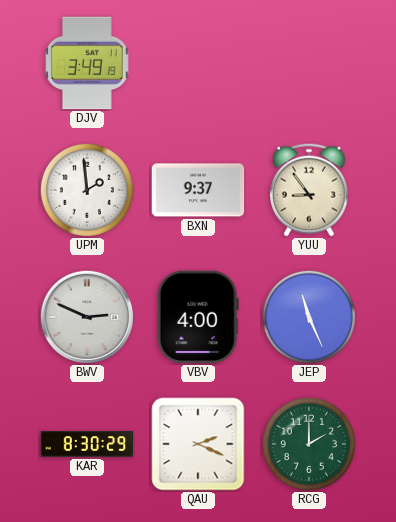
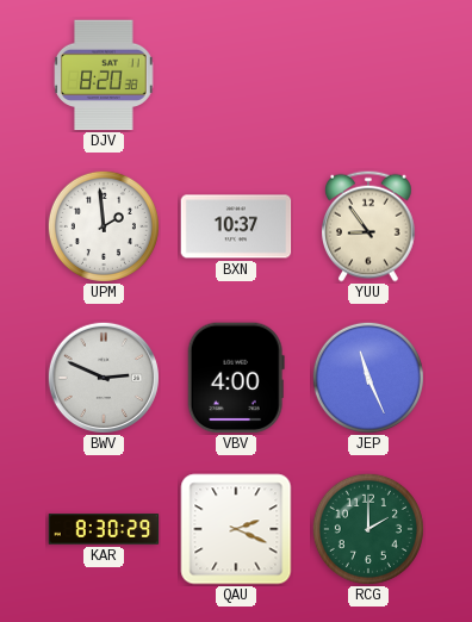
DJV: 3:49 -> 8:20 (104, 75)
BXN: 9:37 -> 10:37 (236, 226)
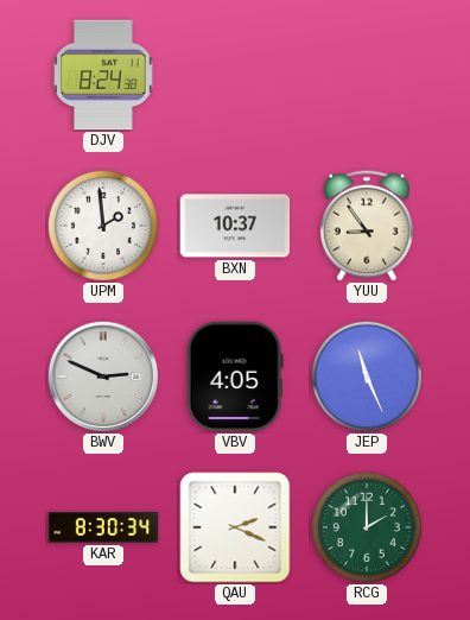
DJV: 8:20 -> 8:24 (103, 75)
VBV: 4:00 -> 4:05 (235, 377)
KAR: 8:30:29 -> 8:30:34 (103, 527)
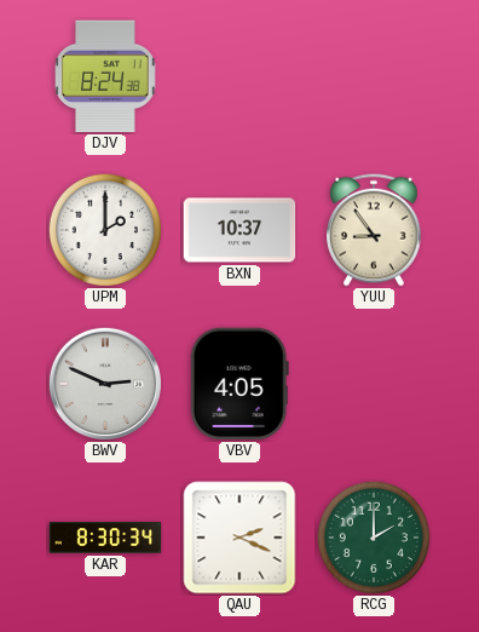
UPM: 1:59 -> 2:00 (105, 230)
JEP: 11:26 -> none (367, 377)
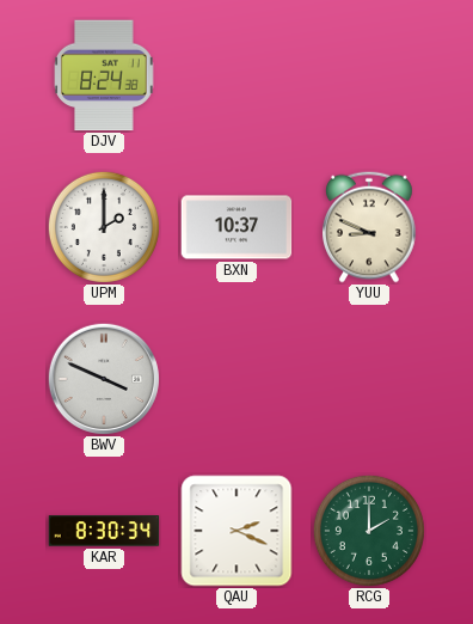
YUU: 8:54 -> 8:49 (370, 227)
BWV: 2:49 -> 3:49 (103, 378)
VBV: 4:05 -> none (239, 384)
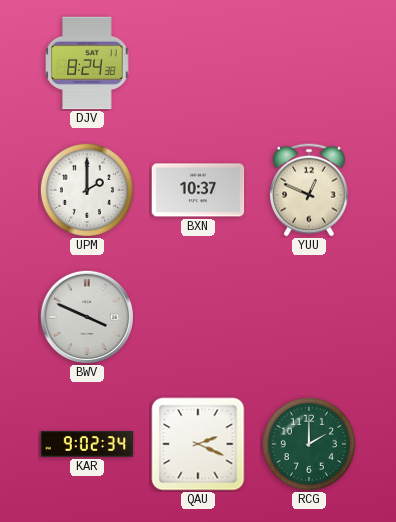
YUU: 8:49 -> 12:49 (310, 190)
KAR: 8:30 -> 9:02 (87, 444)
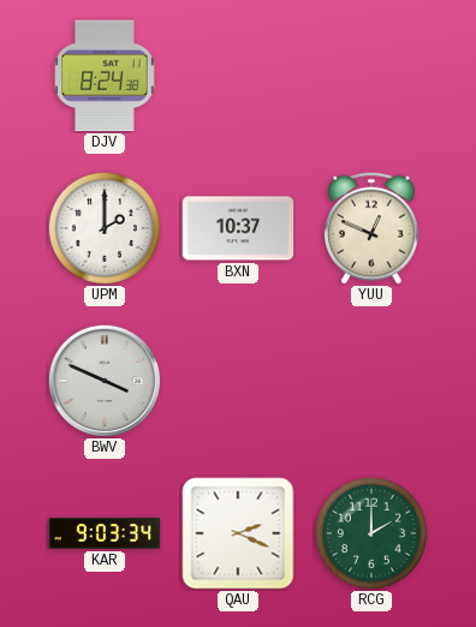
KAR: 9:02 -> 9:03 (105, 533)
